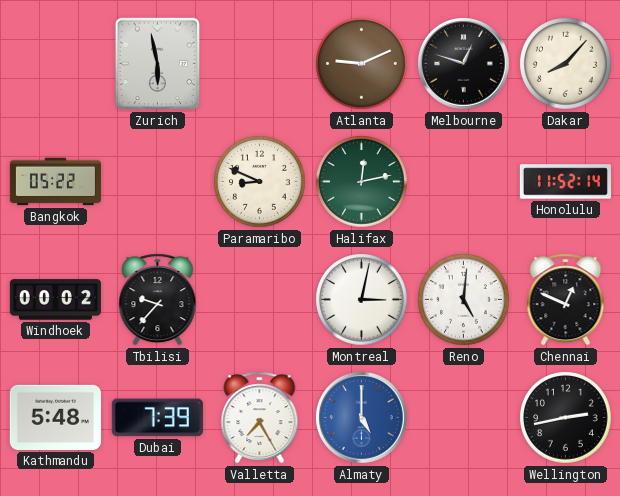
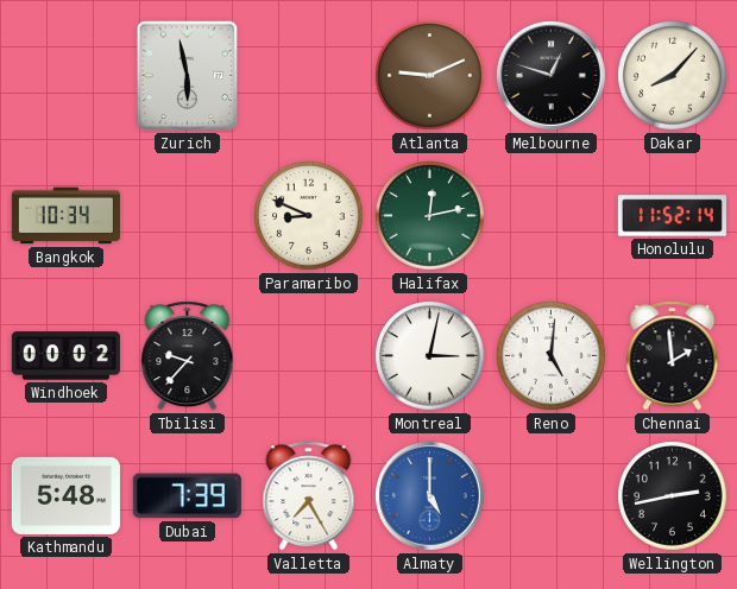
Bangkok: 05:22 -> 10:34 (65, 216)
Chennai: 12:49 -> 1:59 (673, 356)
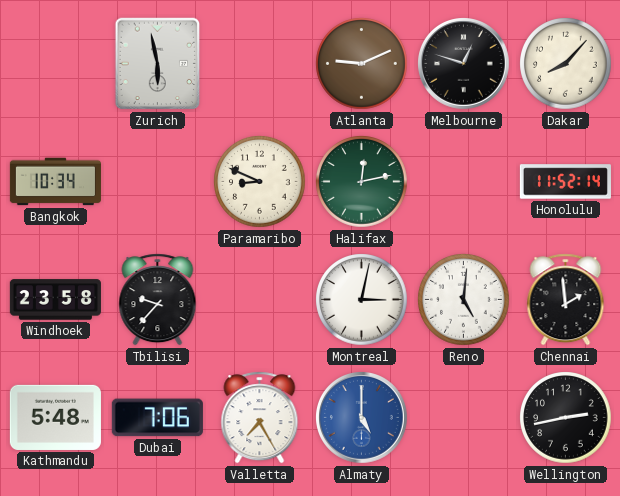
Windhoek: 00:02 -> 23:58 (55, 300)
Dubai: 7:39 -> 7:06 (157, 418)
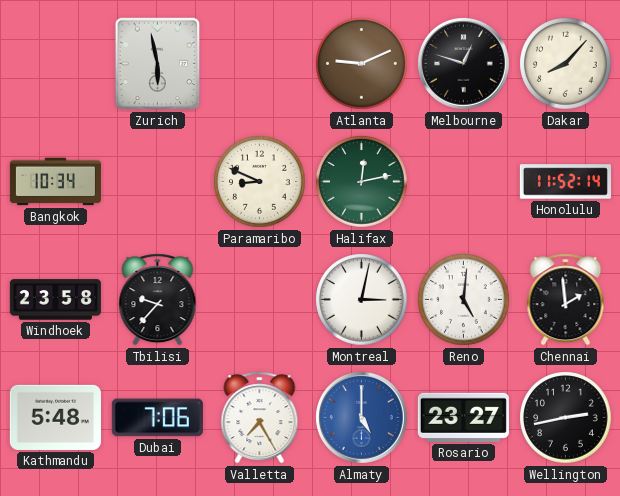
Rosario: none -> 23:27 (463, 417)
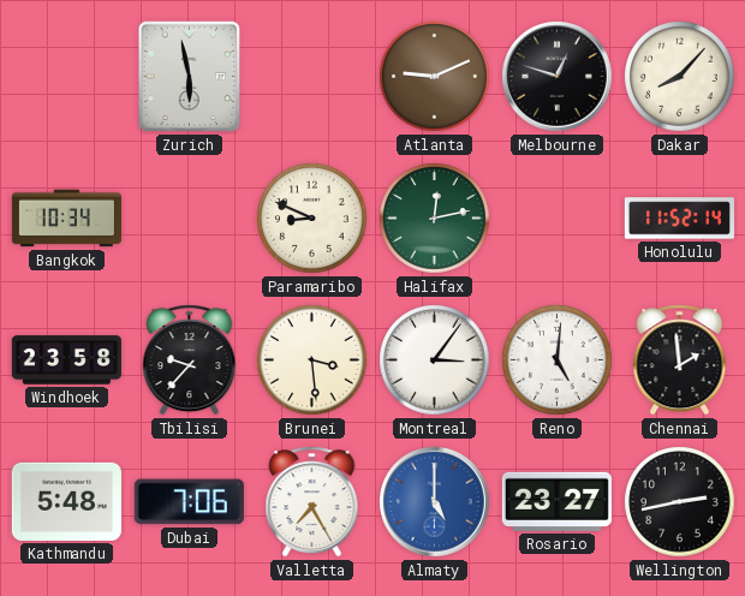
Brunei: none -> 3:29 (312, 360)
Montreal: 3:02 -> 3:06 (435, 360)
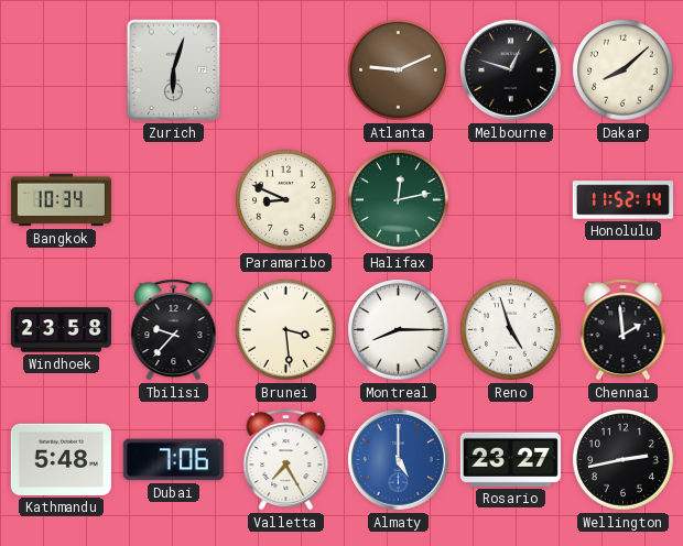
Zurich: 5:58 -> 6:03 (174, 70)
Dakar: 8:07 -> 8:08 (624, 70)
Montreal: 3:06 -> 8:15 (399, 330)
Reno: 5:01 -> 4:57 (511, 330)
